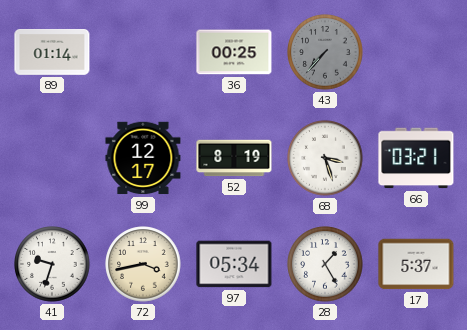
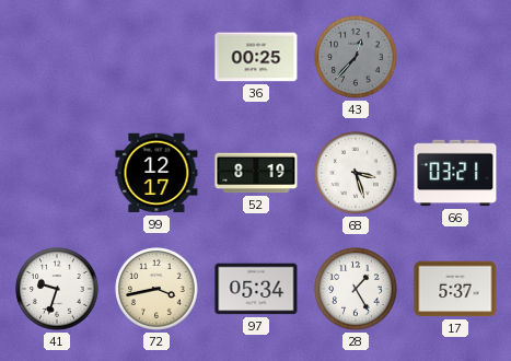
89: 01:14 -> none (52, 53)
43: 7:37 -> 12:37 (356, 57)
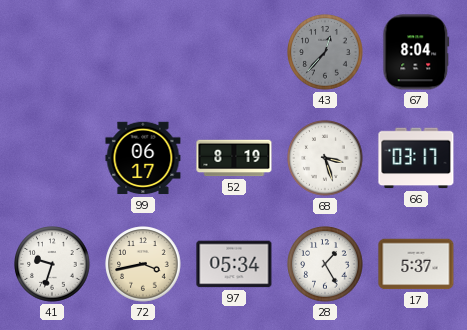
36: 00:25 -> none (256, 57)
67: none -> 8:04 (416, 52)
99: 12:17 -> 06:17 (143, 158)
66: 03:21 -> 03:17 (416, 158)
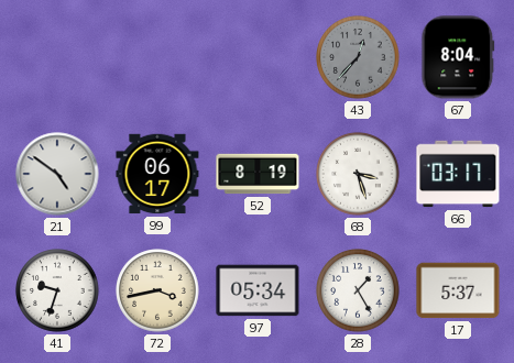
21: none -> 4:51 (57, 174)
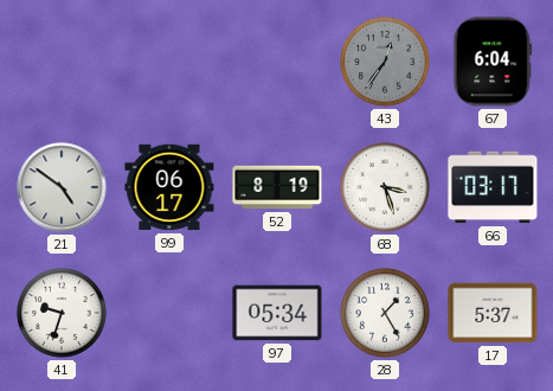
43: 12:37 -> 12:36 (385, 62)
67: 8:04 -> 6:04 (493, 62)
72: 3:43 -> none (157, 290)
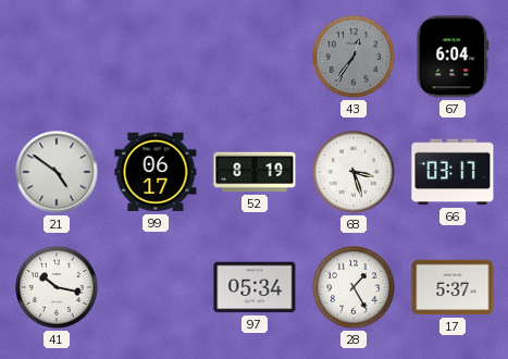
41: 9:33 -> 10:17 (57, 287)
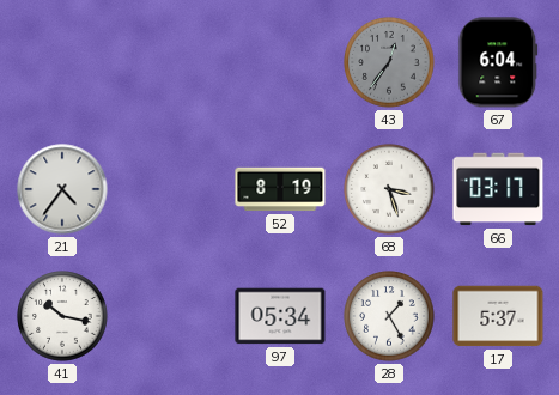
21: 4:51 -> 4:36 (62, 189)
99: 06:17 -> none (156, 172)
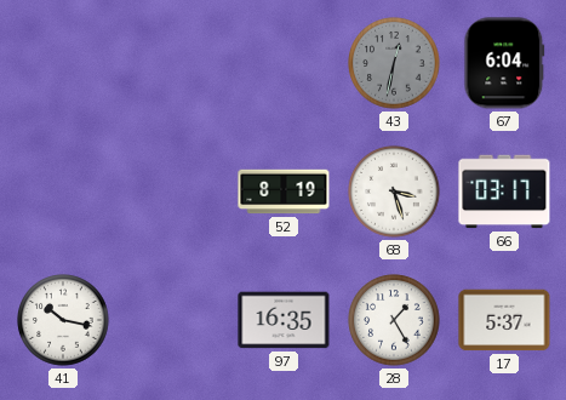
43: 12:36 -> 12:32 (394, 63)
21: 4:36 -> none (62, 189)
97: 05:34 -> 16:35 (284, 320)
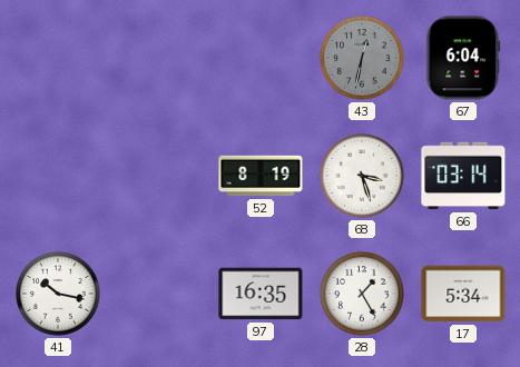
66: 03:17 -> 03:14 (463, 176)
17: 5:37 -> 5:34 (463, 294)
